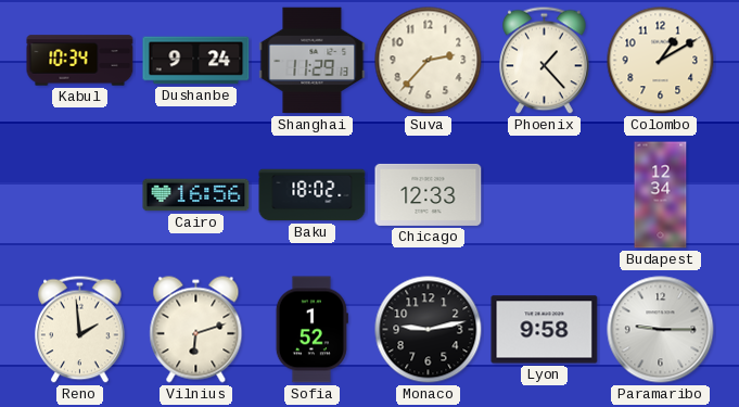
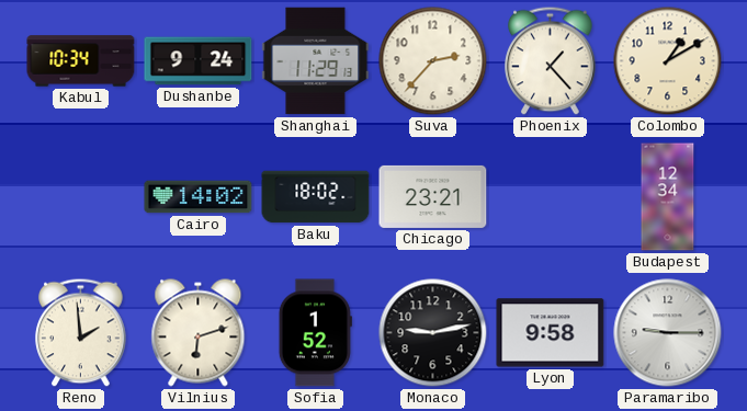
Cairo: 16:56 -> 14:02 (199, 197)
Chicago: 12:33 -> 23:21 (433, 196)
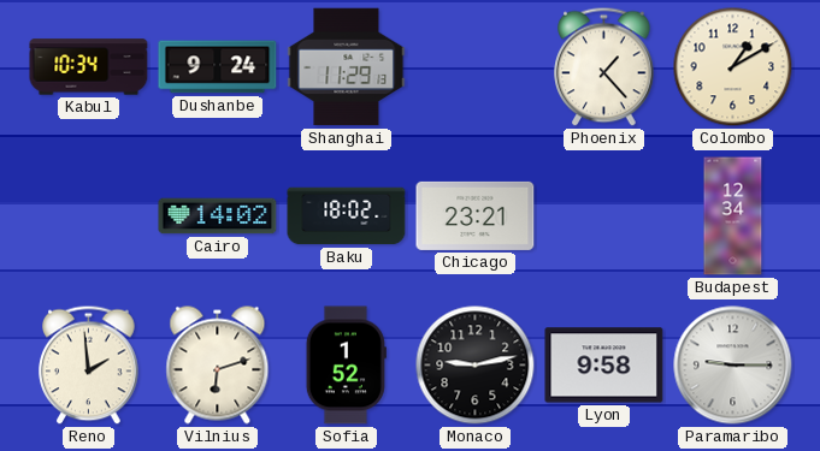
Suva: 2:37 -> none (433, 61)
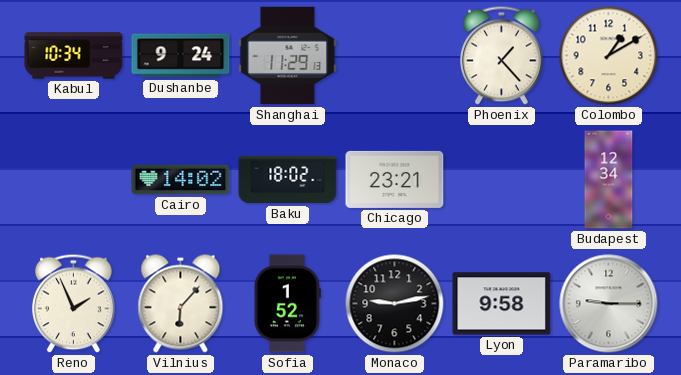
Reno: 1:59 -> 1:56 (74, 304)
Vilnius: 6:12 -> 6:07 (181, 304)
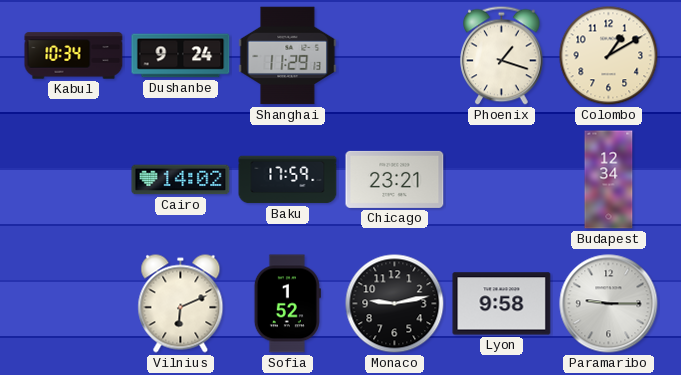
Phoenix: 1:23 -> 1:18 (502, 56)
Baku: 18:02 -> 17:59 (288, 180)
Reno: 1:56 -> none (74, 304)
Vilnius: 6:07 -> 6:11 (181, 304)
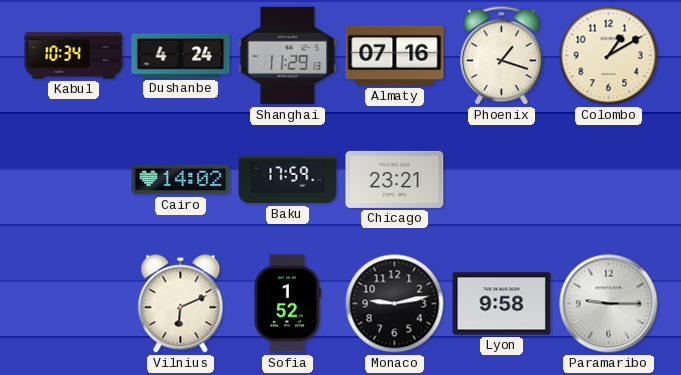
Dushanbe: 9:24 -> 4:24 (181, 56)
Almaty: none -> 07:16 (395, 56)
Budapest: 12:34 -> none (609, 180)
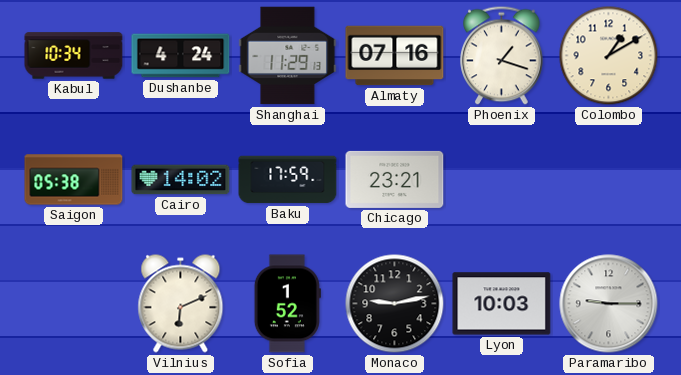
Saigon: none -> 05:38 (74, 180)
Lyon: 9:58 -> 10:03 (502, 304)
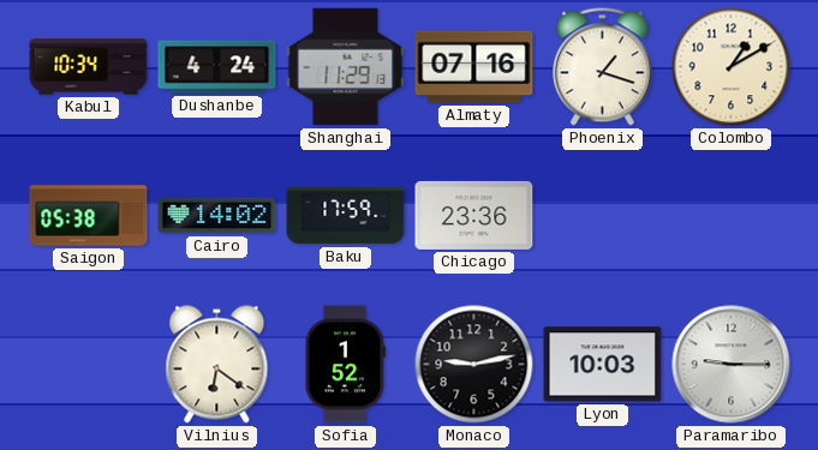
Chicago: 23:21 -> 23:36 (474, 215)
Vilnius: 6:11 -> 6:21 (217, 365)
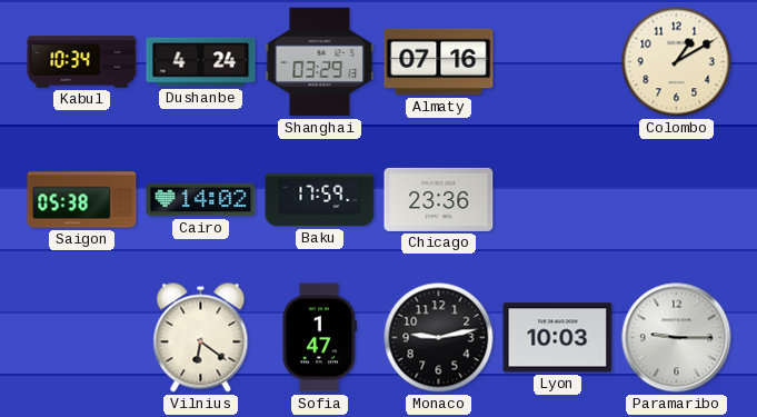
Shanghai: 11:29 -> 03:29 (320, 62)
Phoenix: 1:18 -> none (603, 67)
Sofia: 1:52 -> 1:47 (319, 338)
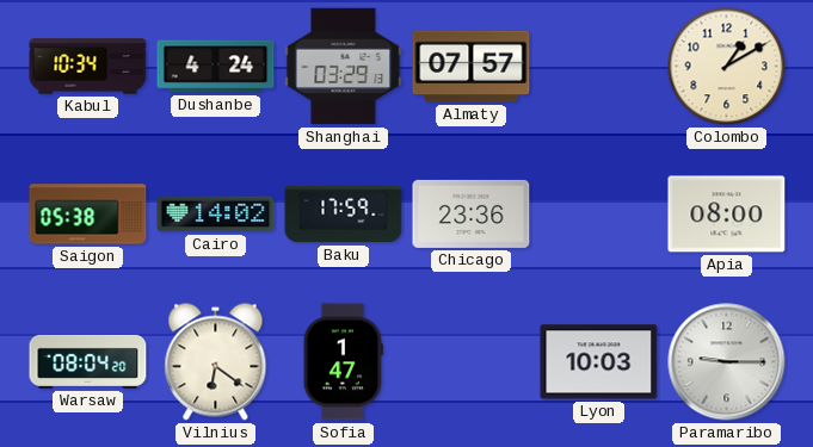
Almaty: 07:16 -> 07:57 (472, 67)
Apia: none -> 08:00 (727, 215)
Warsaw: none -> 08:04 (88, 361)
Monaco: 9:13 -> none (439, 338)
